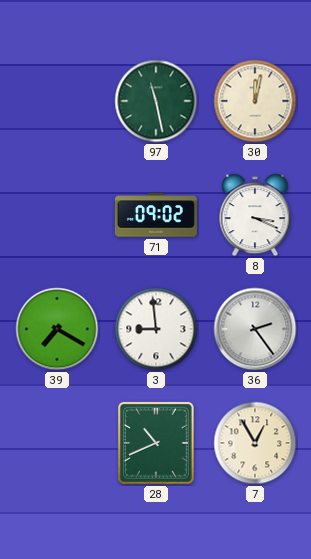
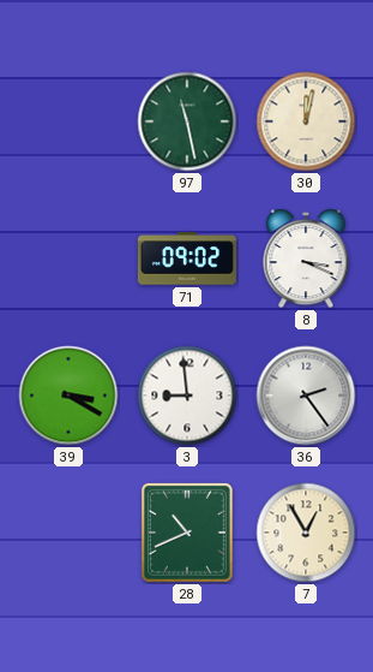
39: 7:20 -> 3:20 (68, 396)
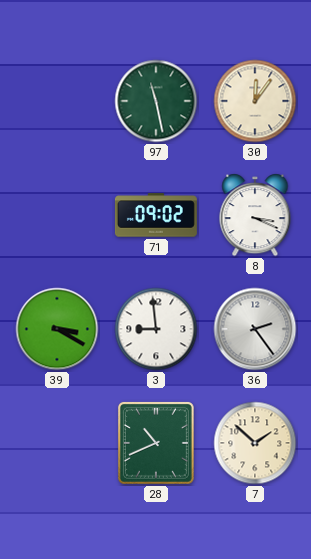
30: 12:02 -> 12:06 (255, 101)
7: 12:55 -> 1:52 (255, 443)
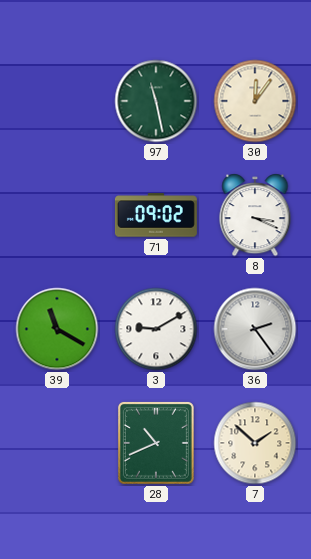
39: 3:20 -> 11:20 (57, 329)
3: 8:59 -> 9:10 (156, 329)
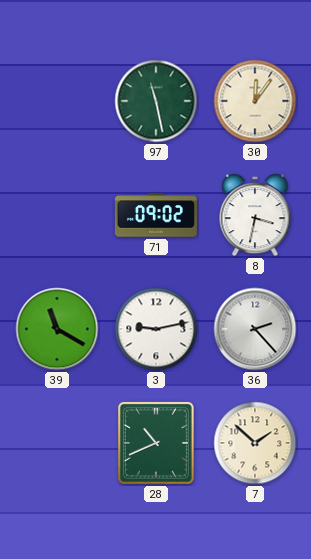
8: 3:19 -> 3:32 (255, 215)
3: 9:10 -> 9:13 (156, 329)
36: 2:24 -> 2:23 (255, 329)
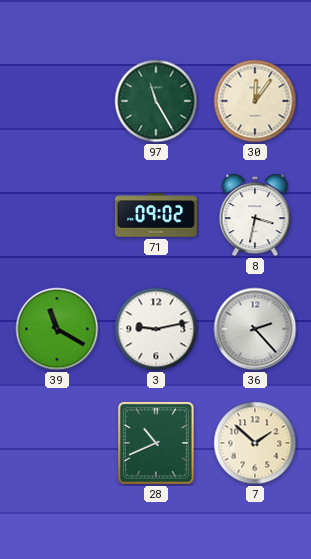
97: 11:28 -> 11:25 (156, 101)
